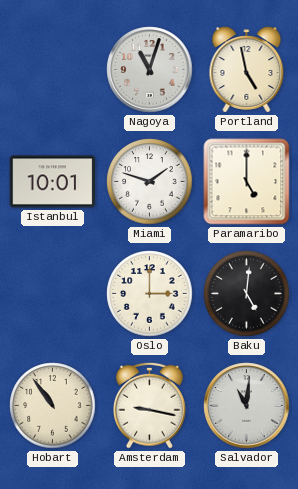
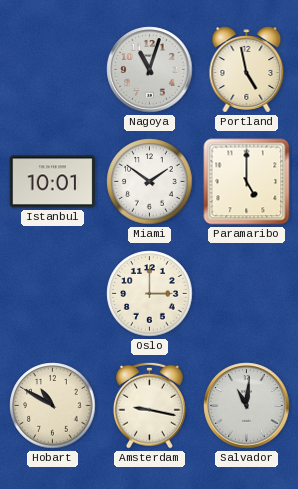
Miami: 1:48 -> 1:51 (150, 182)
Baku: 5:01 -> none (247, 294)
Hobart: 10:54 -> 10:50 (53, 406)
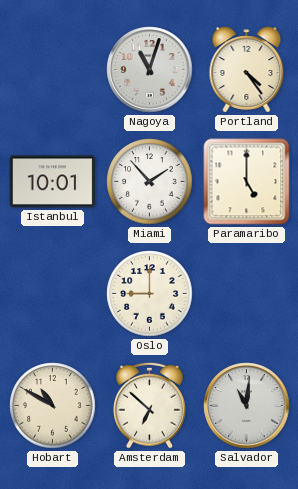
Portland: 4:58 -> 4:24 (247, 70)
Miami: 1:51 -> 1:53 (150, 182)
Oslo: 3:00 -> 9:00 (150, 294)
Amsterdam: 9:17 -> 6:52 (150, 405)
